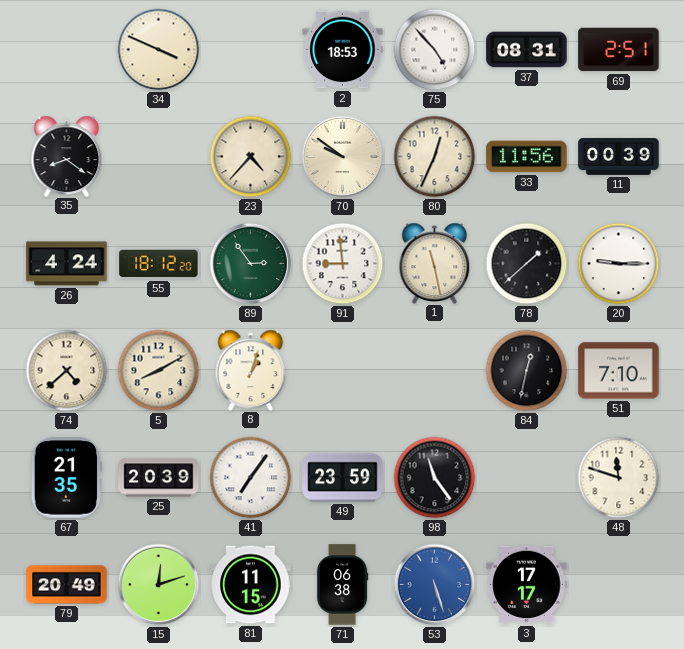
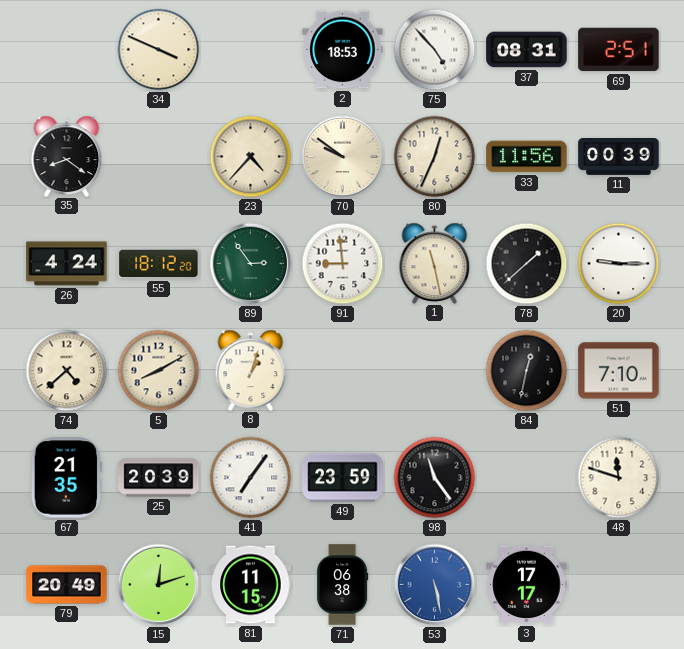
53: 5:27 -> 5:28 (435, 585)
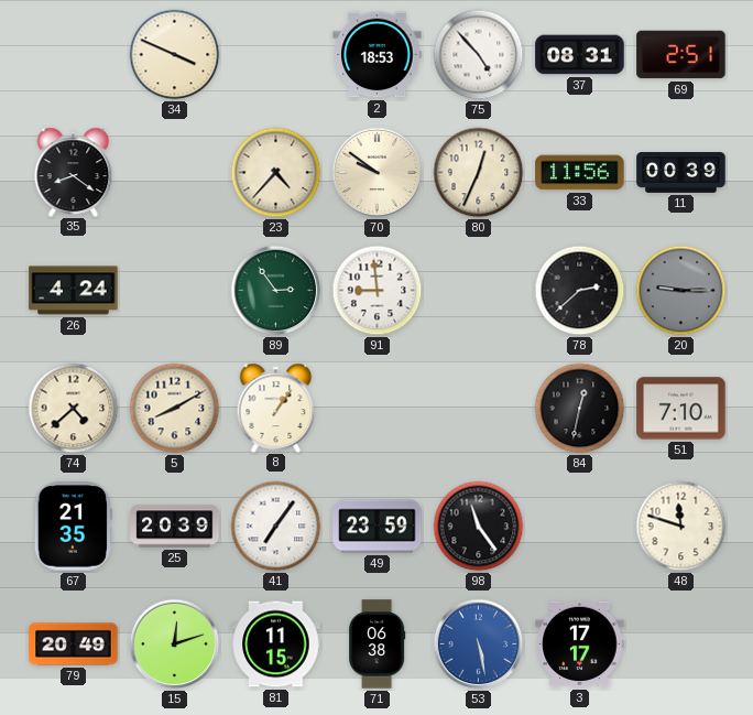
55: 18:12 -> none (159, 264)
1: 11:28 -> none (435, 263)
78: 1:38 -> 2:38 (580, 291)
20 dial: white -> grey (681, 291)
8: 1:03 -> 1:06 (276, 408)
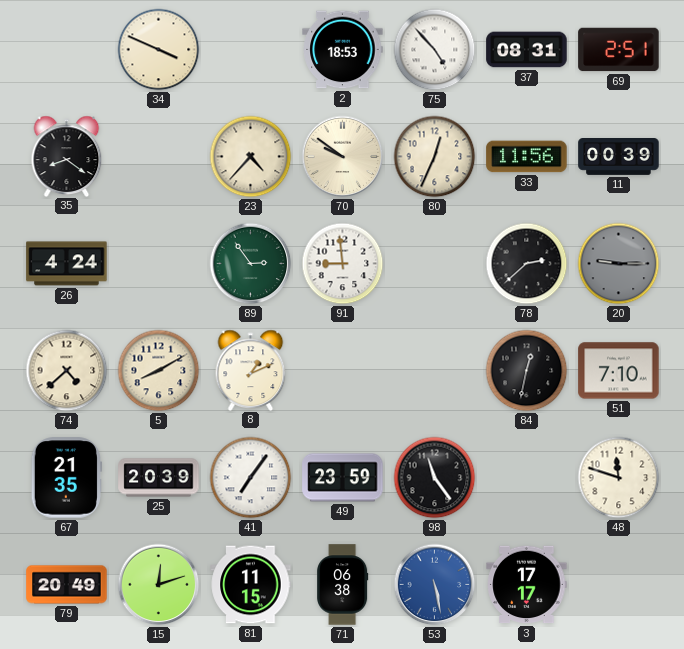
8: 1:06 -> 1:11 (251, 370)
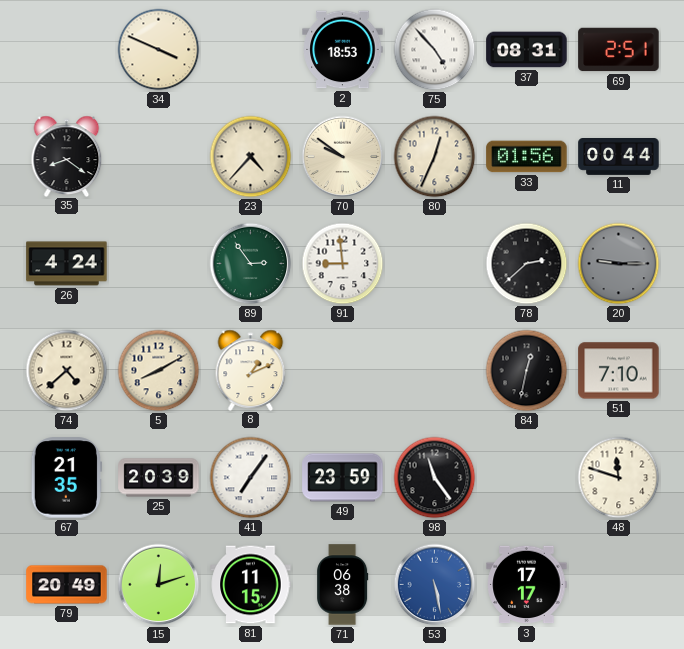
33: 11:56 -> 01:56 (527, 157)
11: 00:39 -> 00:44 (619, 157)
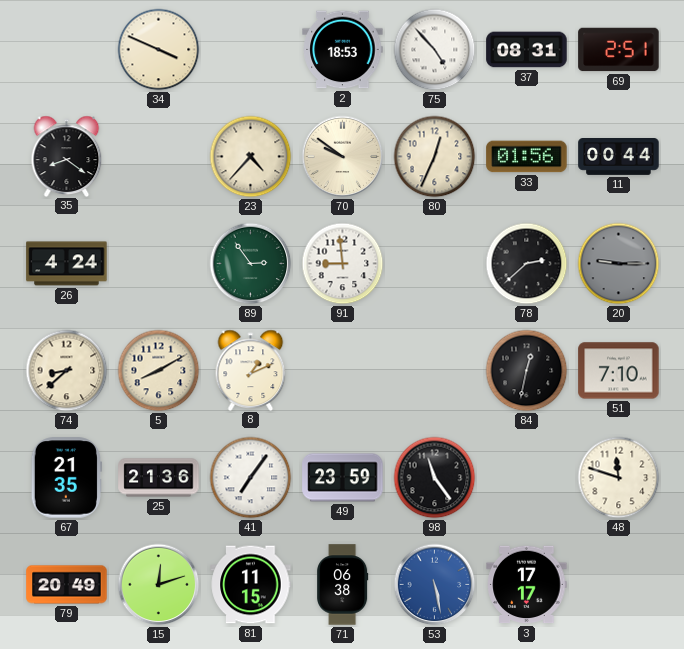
74: 4:38 -> 8:38 (67, 371)
25: 20:39 -> 21:36 (159, 478)
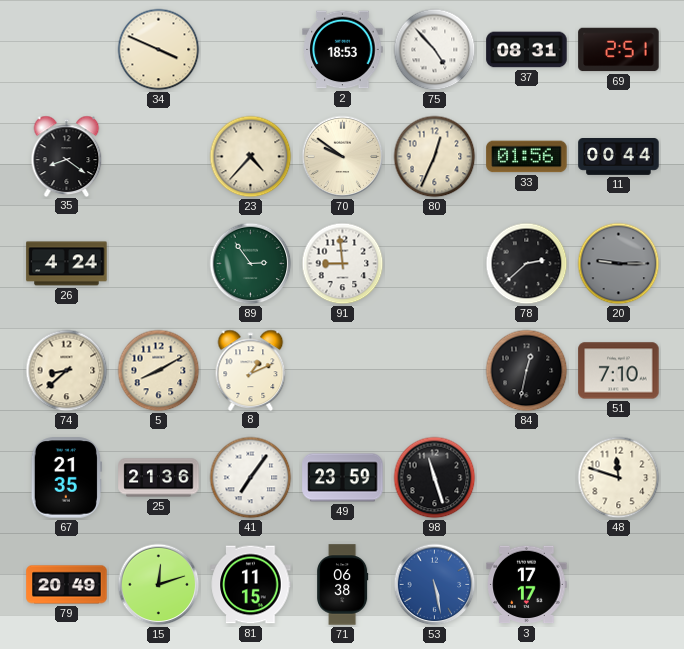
98: 11:24 -> 11:27 (435, 478)
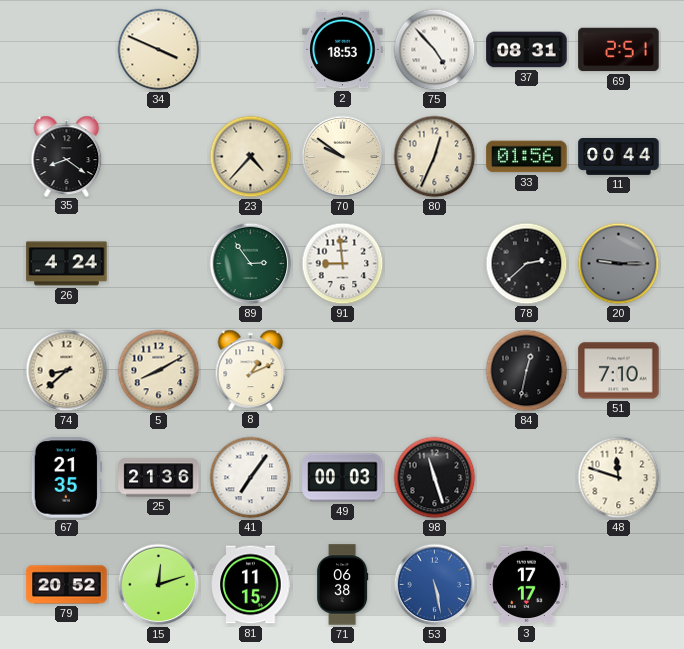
49: 23:59 -> 00:03 (343, 478)
79: 20:49 -> 20:52 (67, 585)
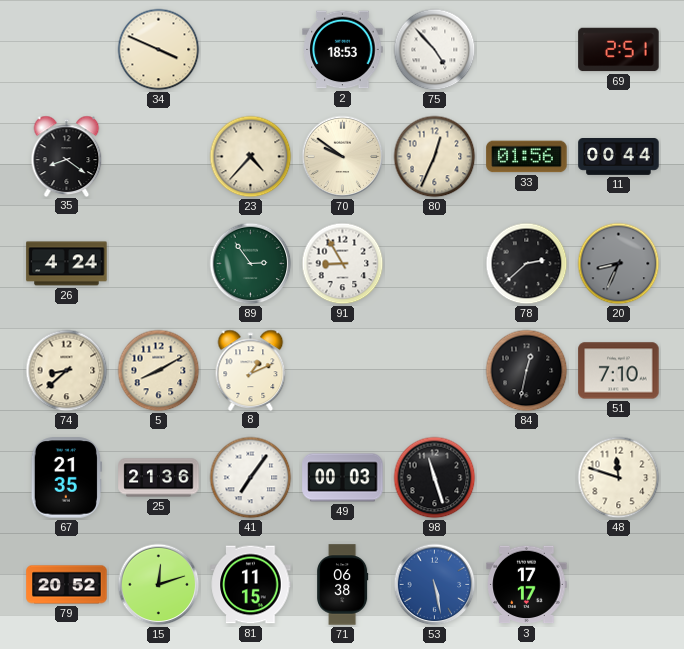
37: 08:31 -> none (527, 50)
91: 8:59 -> 8:55 (343, 264)
20: 9:15 -> 8:34 (619, 264)
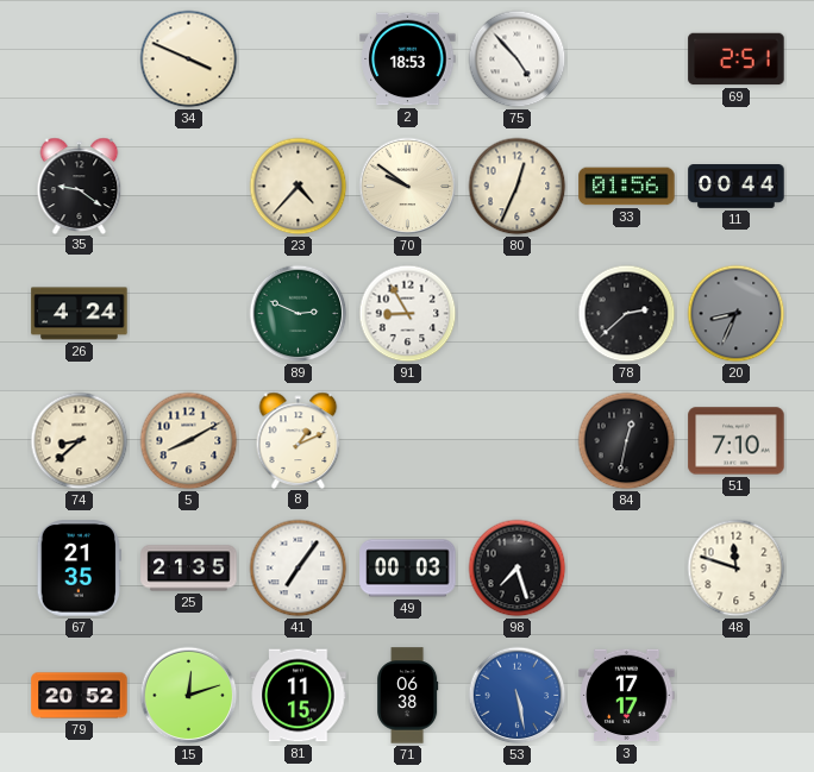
35: 8:21 -> 9:21 (80, 186)
89: 2:54 -> 2:49 (299, 314)
25: 21:36 -> 21:35 (189, 569)
98: 11:27 -> 7:27 (518, 569)
